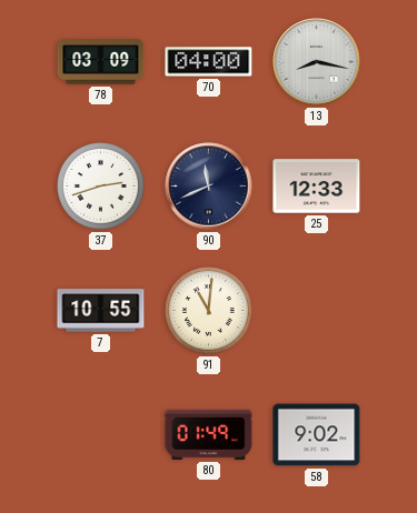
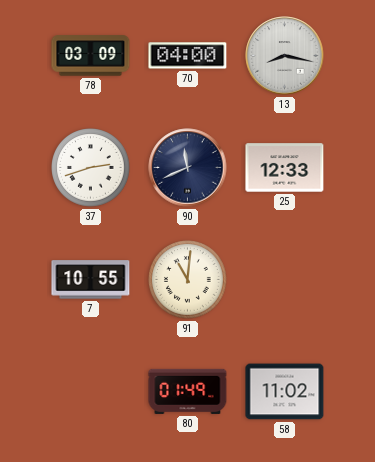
58: 9:02 -> 11:02 (285, 392)
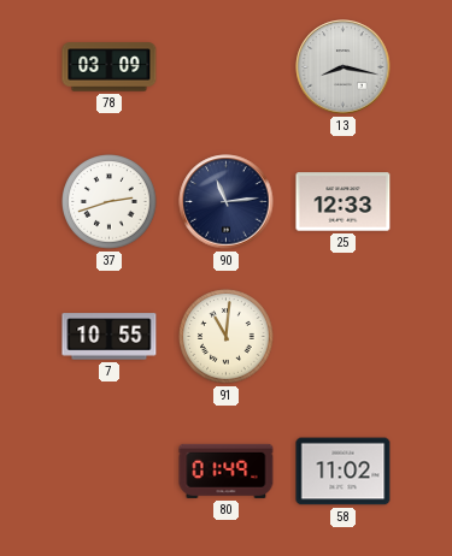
70: 04:00 -> none (188, 56)
90: 11:41 -> 11:14 (227, 202)
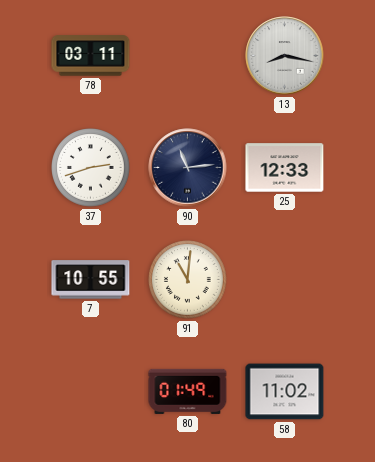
78: 03:09 -> 03:11 (91, 56)
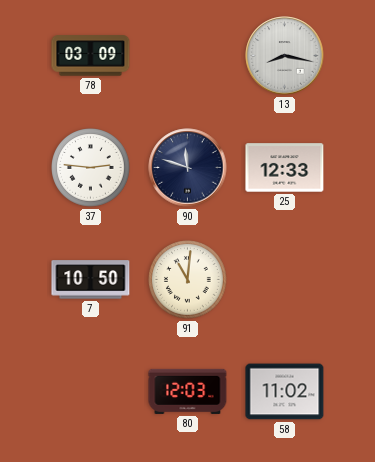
78: 03:11 -> 03:09 (91, 56)
37: 2:42 -> 2:46 (91, 168)
90: 11:14 -> 11:48 (188, 168)
7: 10:55 -> 10:50 (91, 280)
80: 01:49 -> 12:03 (188, 391)
